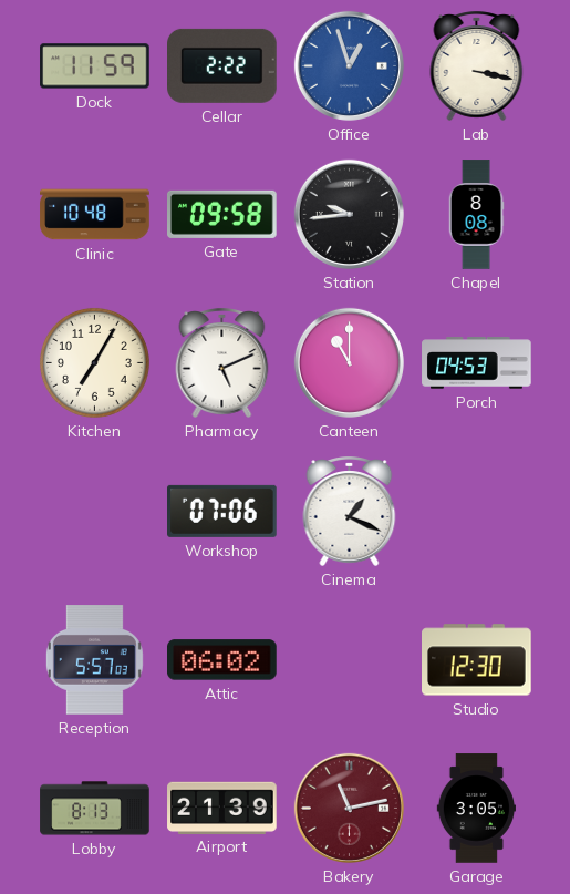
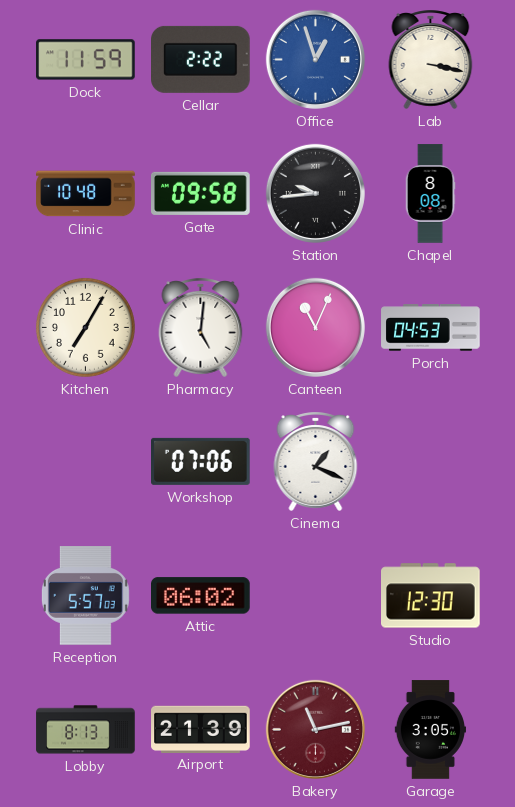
Pharmacy: 5:11 -> 5:01 (201, 327)
Canteen: 11:00 -> 11:04 (315, 327)
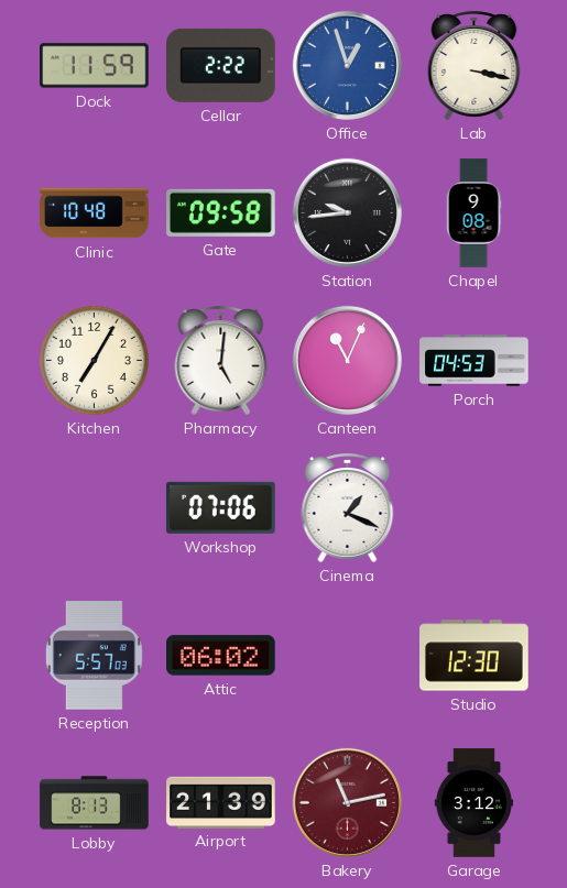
Chapel: 8:08 -> 9:08 (473, 213)
Garage: 3:05 -> 3:12 (473, 803)
